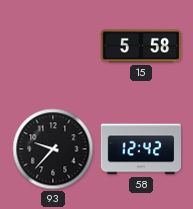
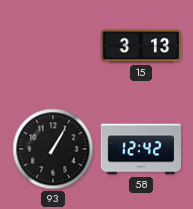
15: 5:58 -> 3:13 (141, 46)
93: 9:37 -> 1:05 (53, 149)
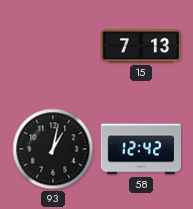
15: 3:13 -> 7:13 (141, 46)
93: 1:05 -> 1:02 (53, 149)
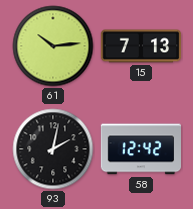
61: none -> 10:14 (53, 46)
93: 1:02 -> 2:02 (53, 149)
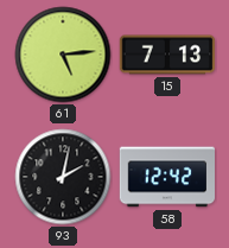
61: 10:14 -> 5:14 (63, 55)
